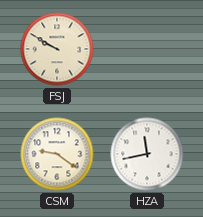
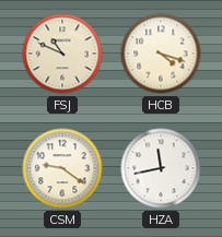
FSJ: 9:50 -> 10:49 (62, 54)
HCB: none -> 4:18 (161, 54)
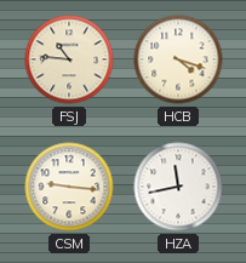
FSJ: 10:49 -> 10:46 (69, 59)
CSM: 9:21 -> 9:16 (69, 187)
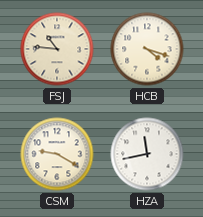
CSM: 9:16 -> 9:20 (57, 154)
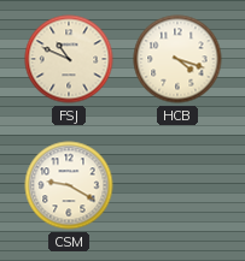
FSJ: 10:46 -> 10:49 (69, 59)
HZA: 11:43 -> none (147, 154)
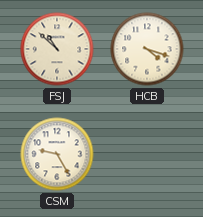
FSJ: 10:49 -> 10:52 (57, 49)
CSM: 9:20 -> 9:25 (57, 154)
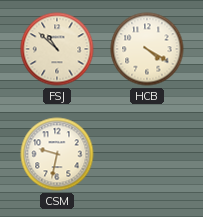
HCB: 4:18 -> 4:20 (147, 49)
CSM: 9:25 -> 9:32 (57, 154)
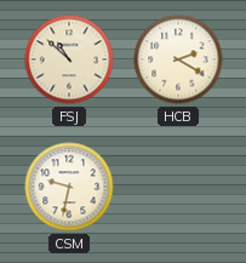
HCB: 4:20 -> 2:20 (178, 59)
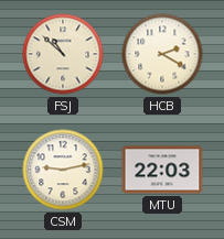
CSM: 9:32 -> 9:13 (63, 170)
MTU: none -> 22:03 (162, 170)
